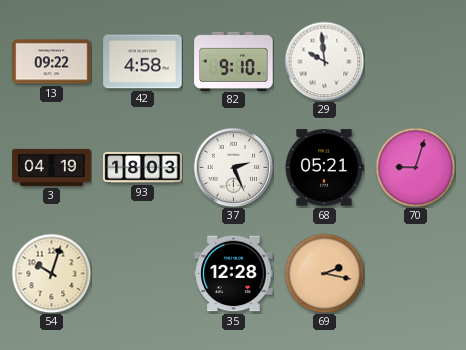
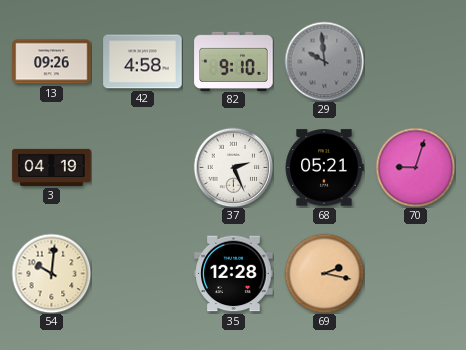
13: 09:22 -> 09:26 (52, 62)
29 dial: white -> grey (324, 61)
93: 18:03 -> none (143, 168)
54: 10:03 -> 10:01 (51, 273)
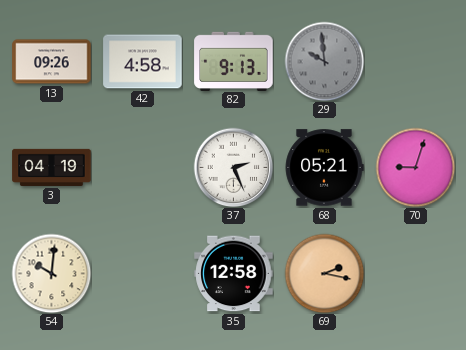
82: 9:10 -> 9:13 (234, 61)
35: 12:28 -> 12:58 (234, 274)
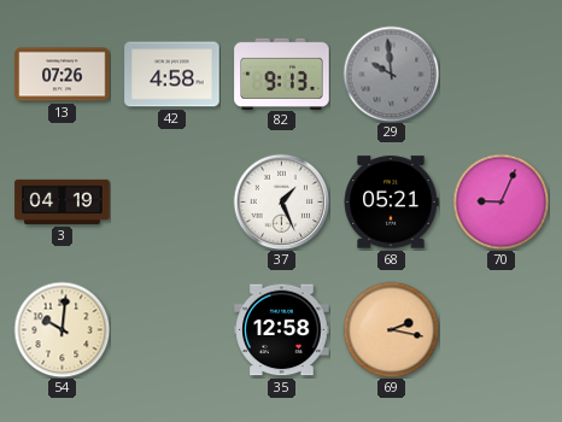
13: 09:26 -> 07:26 (63, 75)
37: 2:26 -> 1:26 (281, 201)
70: 9:03 -> 9:04 (500, 201)
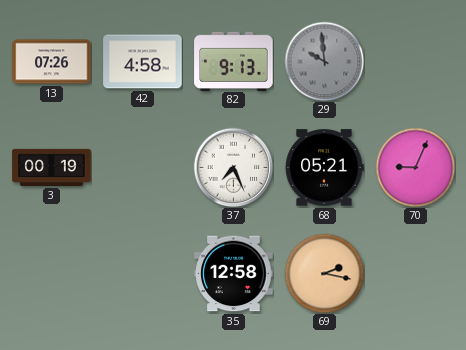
3: 04:19 -> 00:19 (52, 167)
37: 1:26 -> 7:26 (233, 167)
54: 10:01 -> none (62, 329)
